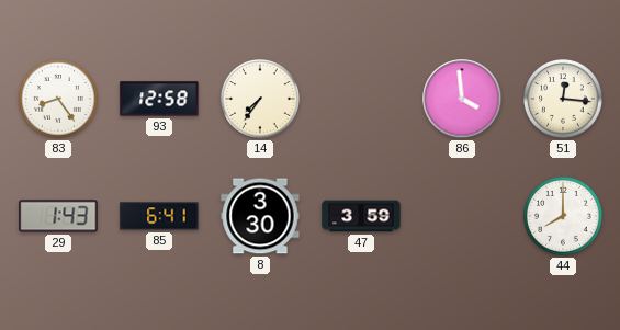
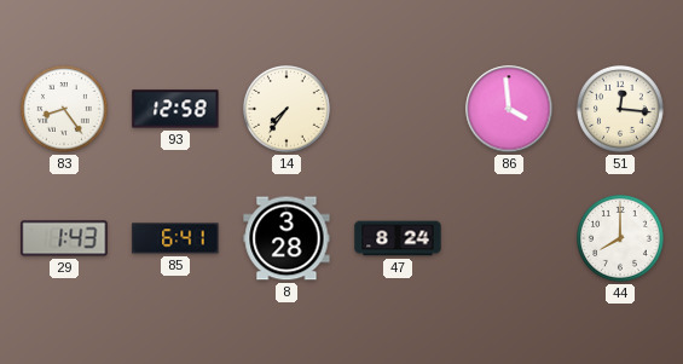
8: 3:30 -> 3:28 (286, 238)
47: 3:59 -> 8:24 (398, 238)
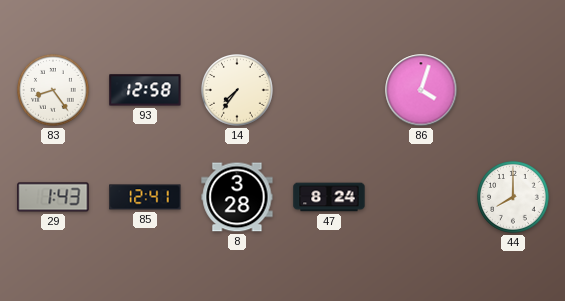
86: 3:59 -> 4:03 (421, 90)
51: 12:16 -> none (621, 110)
85: 6:41 -> 12:41 (145, 197)
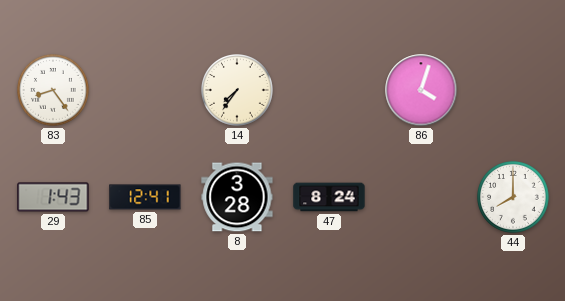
93: 12:58 -> none (145, 90)
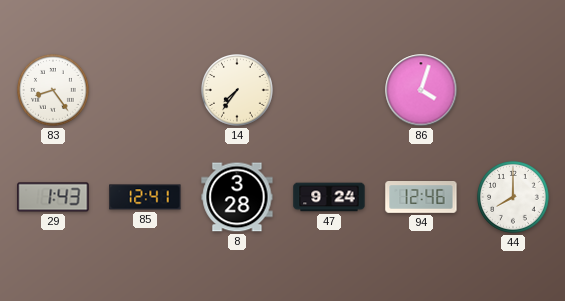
47: 8:24 -> 9:24 (329, 197)
94: none -> 12:46 (421, 197)
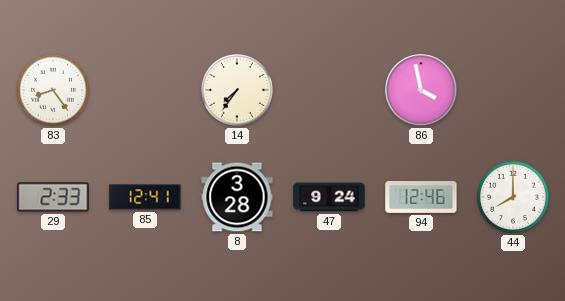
86: 4:03 -> 3:58 (421, 90)
29: 1:43 -> 2:33 (53, 197)
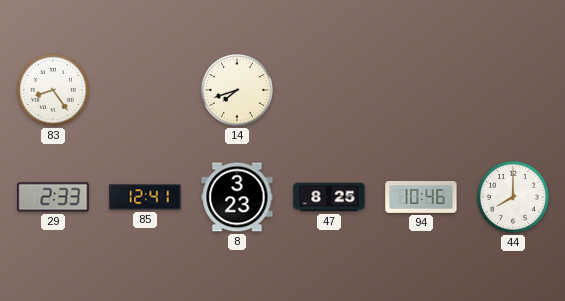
14: 7:36 -> 7:42 (238, 91)
86: 3:58 -> none (421, 90)
8: 3:28 -> 3:23 (237, 197)
47: 9:24 -> 8:25 (329, 197)
94: 12:46 -> 10:46 (421, 197)
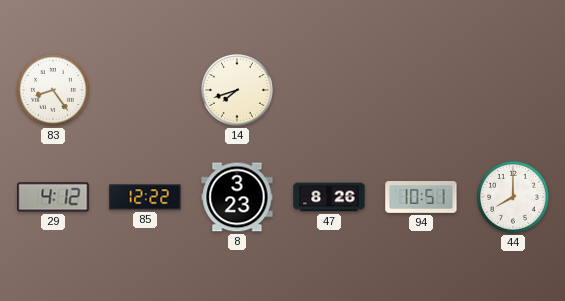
29: 2:33 -> 4:12 (53, 197)
85: 12:41 -> 12:22 (145, 197)
47: 8:25 -> 8:26 (329, 197)
94: 10:46 -> 10:51 (421, 197)
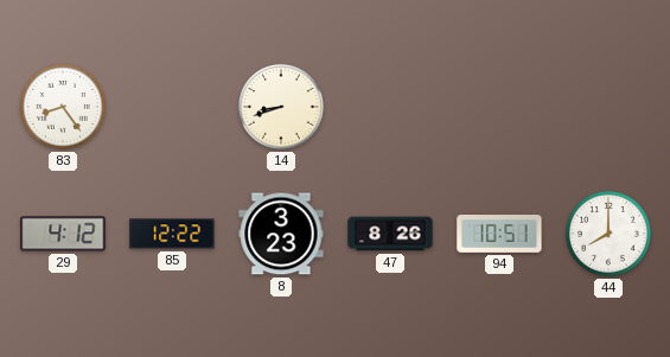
14: 7:42 -> 8:42 (282, 108)
